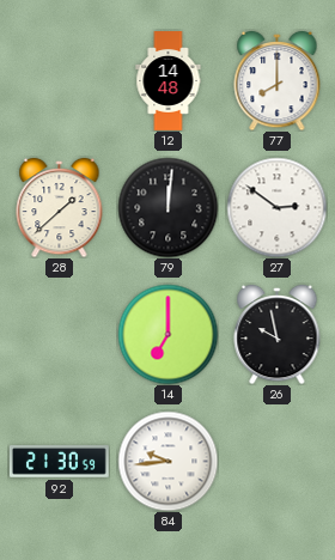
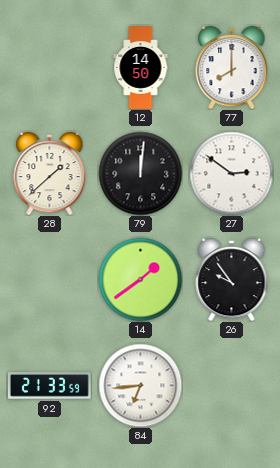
12: 14:48 -> 14:50 (141, 68)
14: 7:00 -> 1:39 (140, 279)
26: 9:58 -> 9:54 (232, 279)
92: 21:30 -> 21:33 (49, 386)
84: 9:44 -> 6:44 (140, 385)
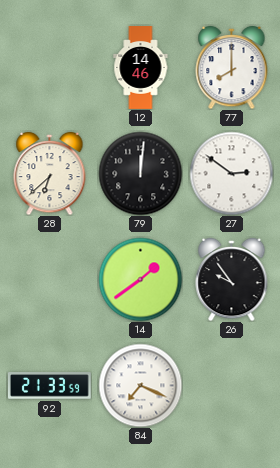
12: 14:50 -> 14:46 (141, 68)
28: 1:38 -> 6:38 (50, 173)
84: 6:44 -> 7:19 (140, 385)
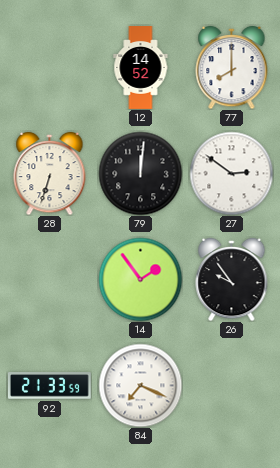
12: 14:46 -> 14:52 (141, 68)
28: 6:38 -> 6:33 (50, 173)
14: 1:39 -> 1:54 (140, 279)
